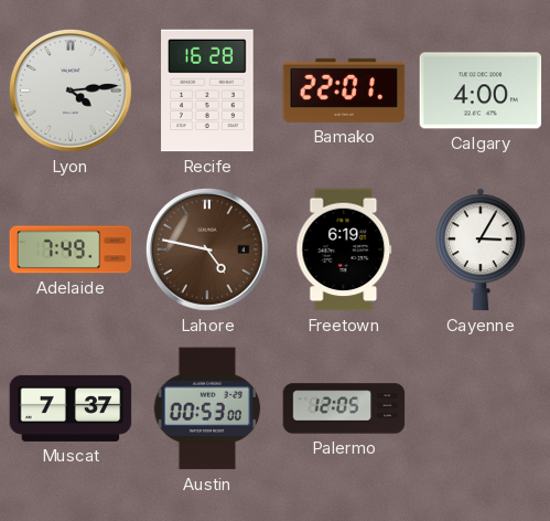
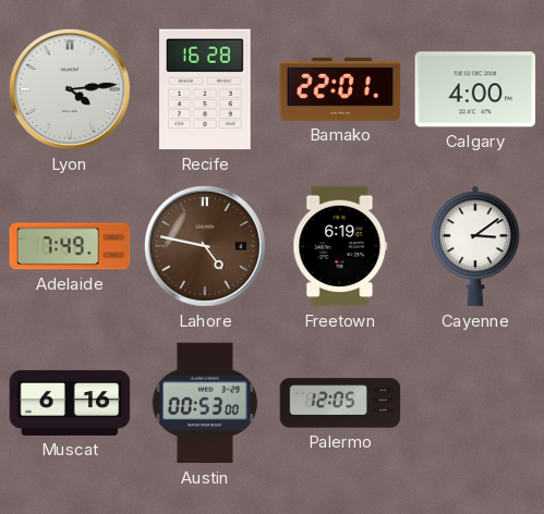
Cayenne: 3:05 -> 3:09 (476, 246)
Muscat: 7:37 -> 6:16 (70, 403)
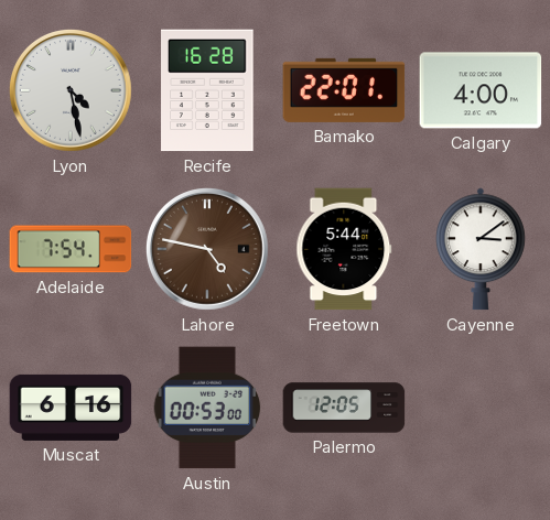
Lyon: 4:14 -> 4:28 (71, 90)
Adelaide: 7:49 -> 7:54 (71, 249)
Freetown: 6:19 -> 5:44 (344, 249)
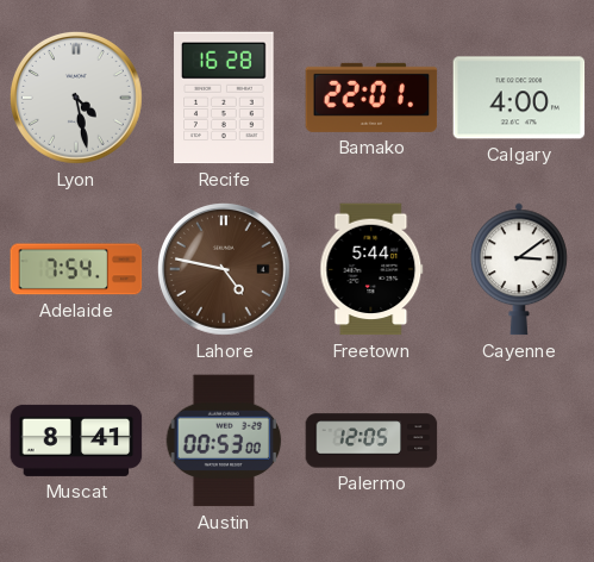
Muscat: 6:16 -> 8:41 (76, 441)
